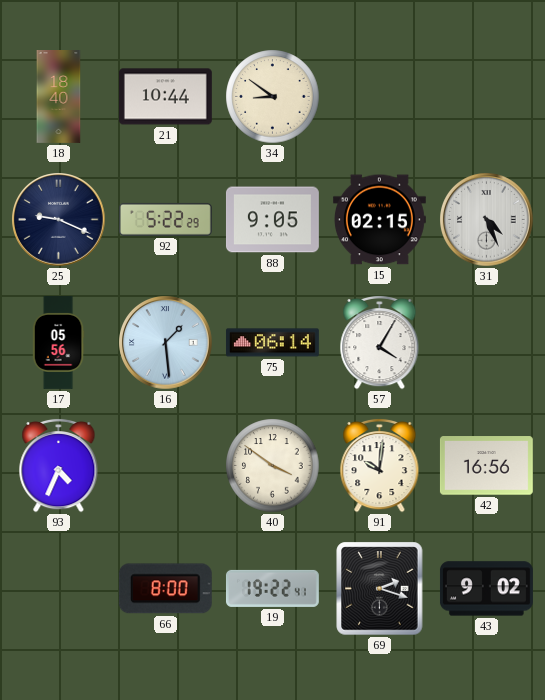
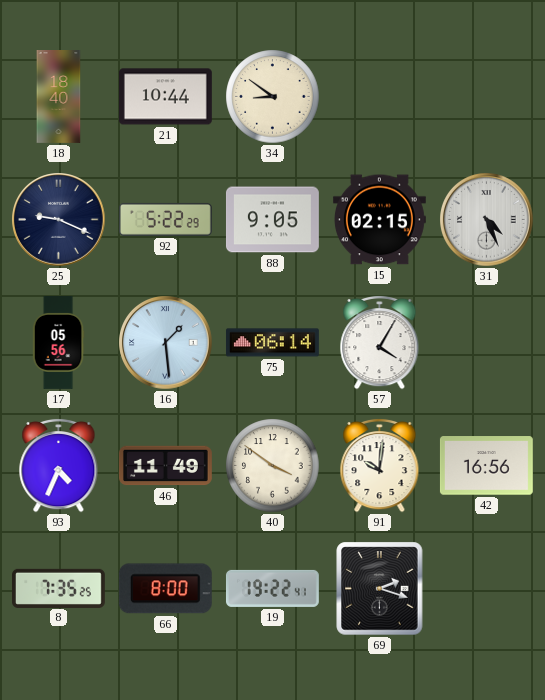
46: none -> 11:49 (165, 466)
8: none -> 7:35 (58, 588)
43: 9:02 -> none (486, 589)
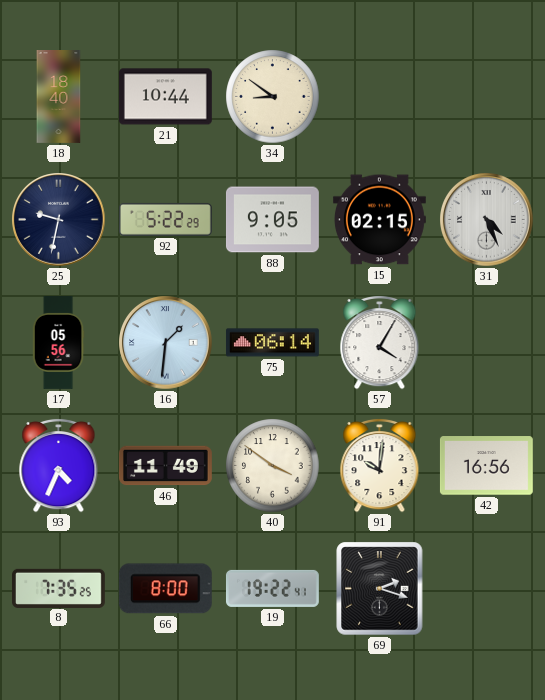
25: 9:19 -> 9:32 (59, 220)
16: 1:29 -> 1:31 (166, 343)
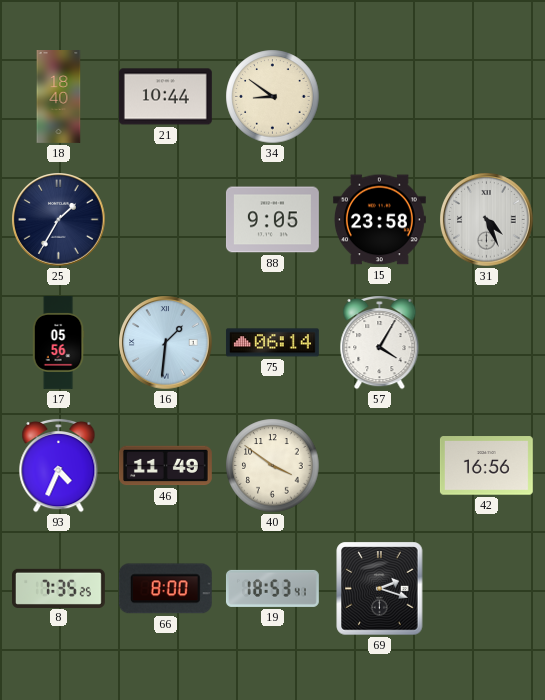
25: 9:32 -> 1:35 (59, 220)
92: 5:22 -> none (165, 219)
15: 02:15 -> 23:58 (379, 220)
91: 10:01 -> none (380, 465)
19: 19:22 -> 18:53 (272, 588)
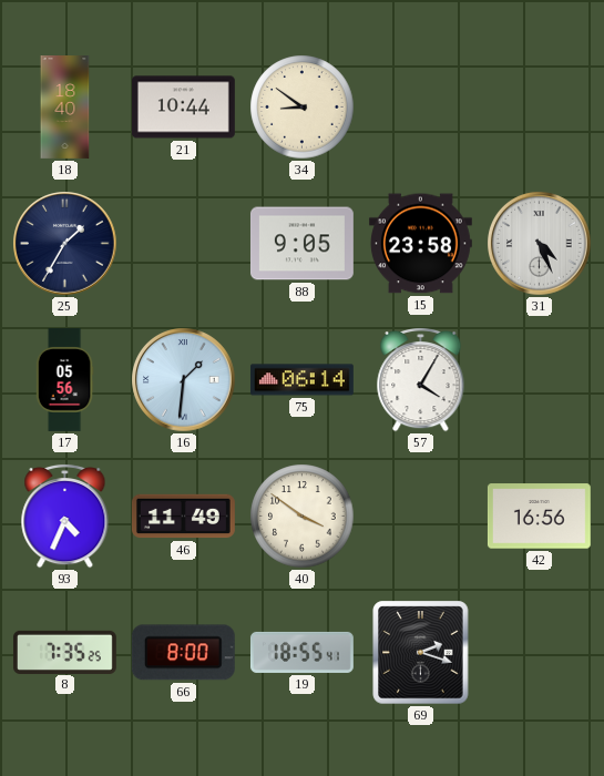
19: 18:53 -> 18:55 (301, 652)
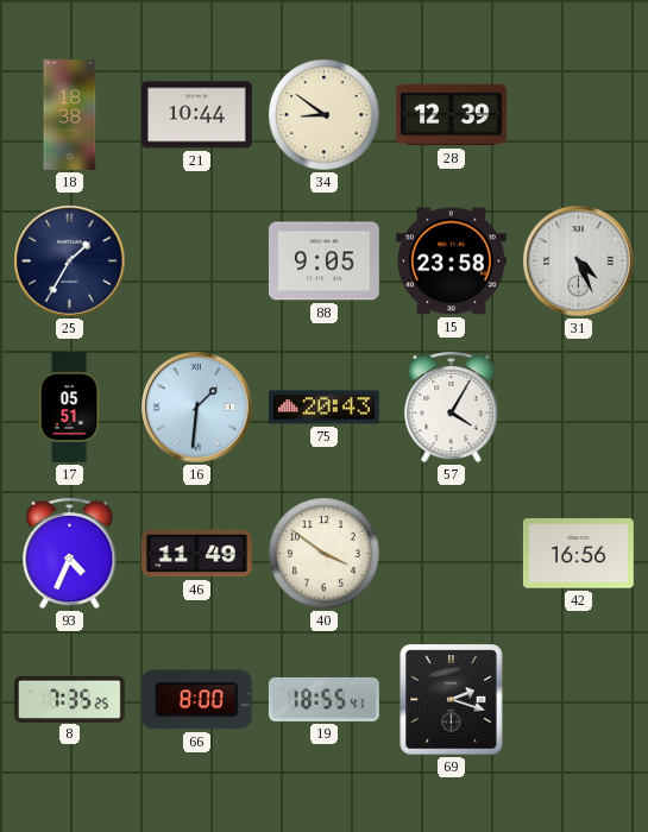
18: 18:40 -> 18:38 (70, 115)
28: none -> 12:39 (451, 115)
17: 05:56 -> 05:51 (69, 408)
75: 06:14 -> 20:43 (323, 408)
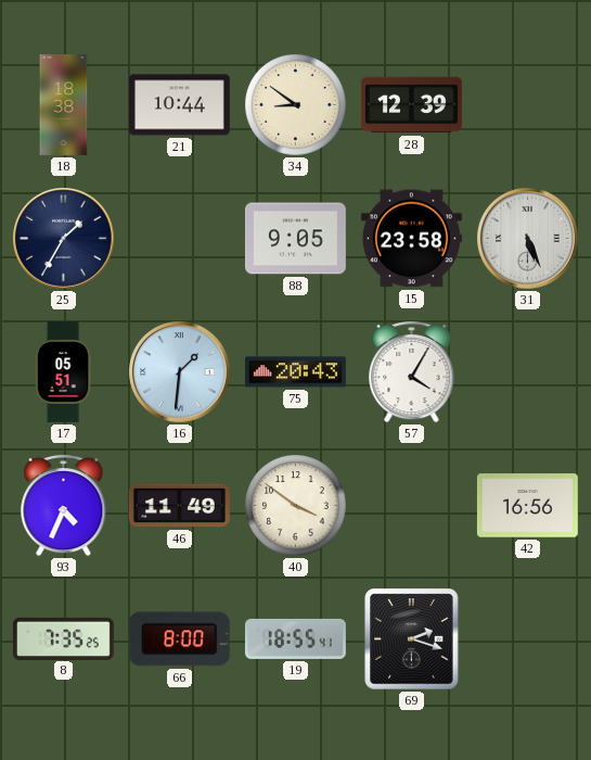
31: 4:26 -> 5:26 (528, 239)
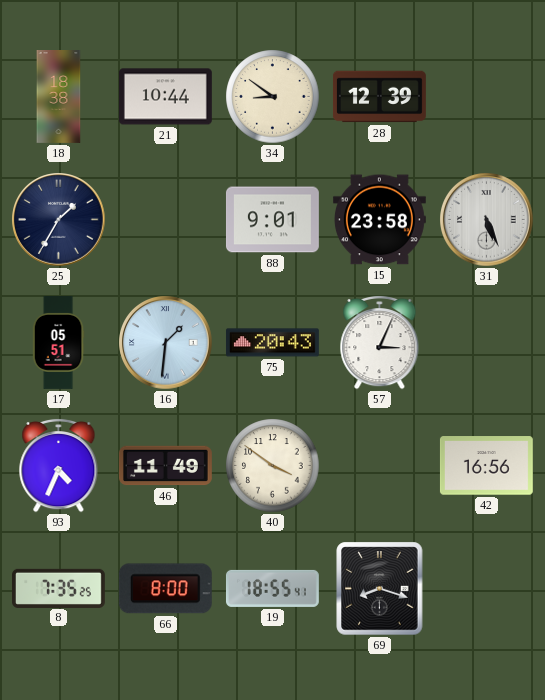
88: 9:05 -> 9:01 (272, 220)
57: 4:05 -> 3:04 (380, 342)
69: 2:18 -> 8:18 (380, 589)
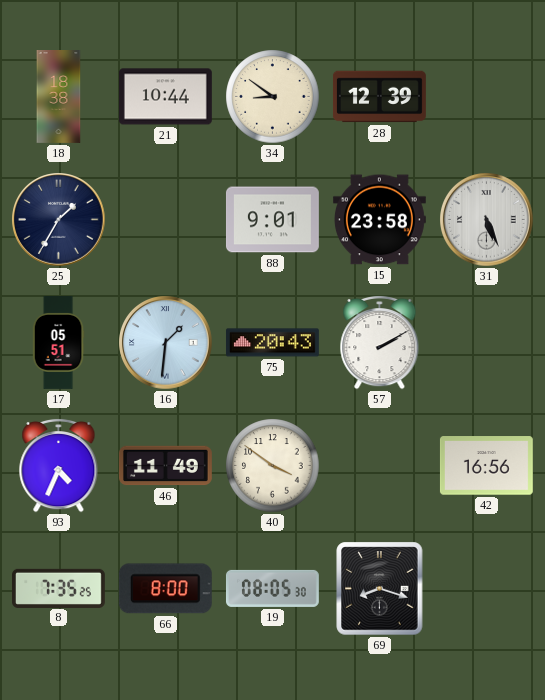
57: 3:04 -> 2:10 (380, 342)
19: 18:55 -> 08:05 (272, 588)
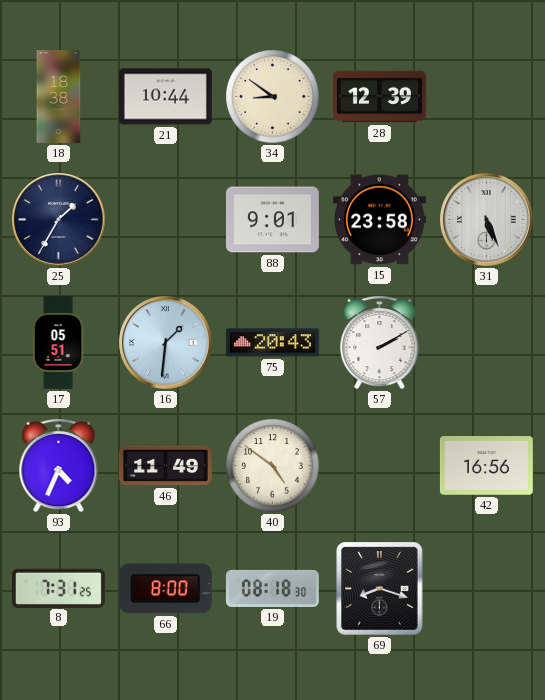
40: 3:51 -> 4:51 (273, 466)
8: 7:35 -> 7:31 (58, 588)
19: 08:05 -> 08:18 (272, 588)
